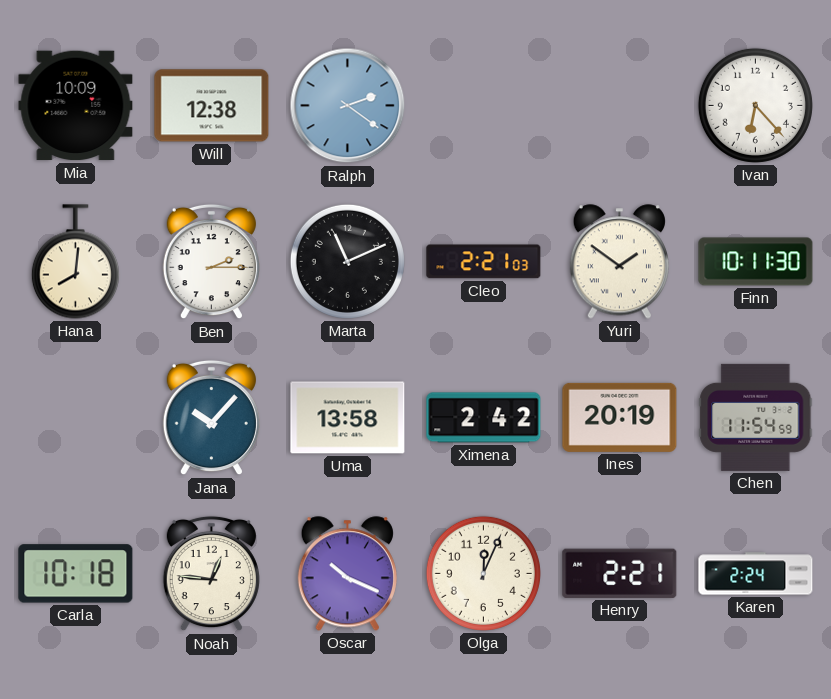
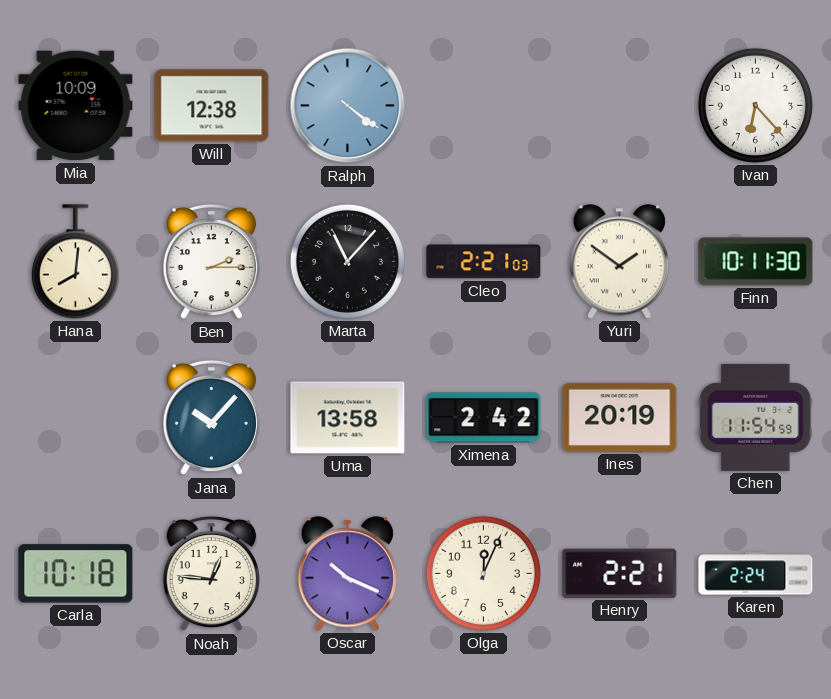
Ralph: 2:21 -> 4:21 (348, 106)
Marta: 11:11 -> 11:07 (347, 261)
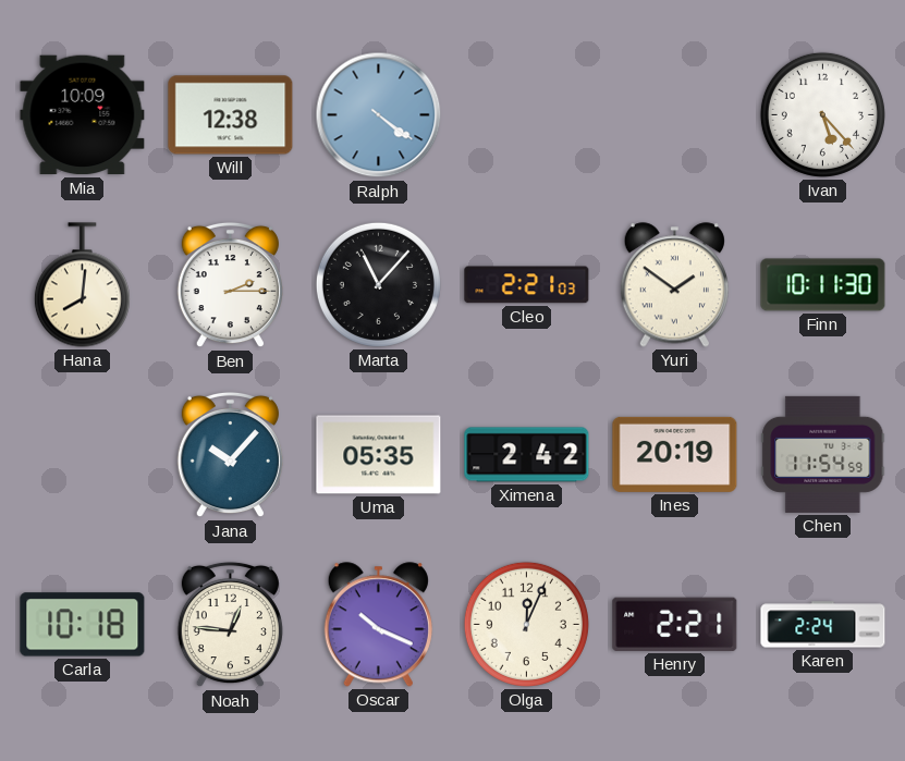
Ivan: 6:23 -> 5:23 (822, 114)
Uma: 13:58 -> 05:35 (379, 455)
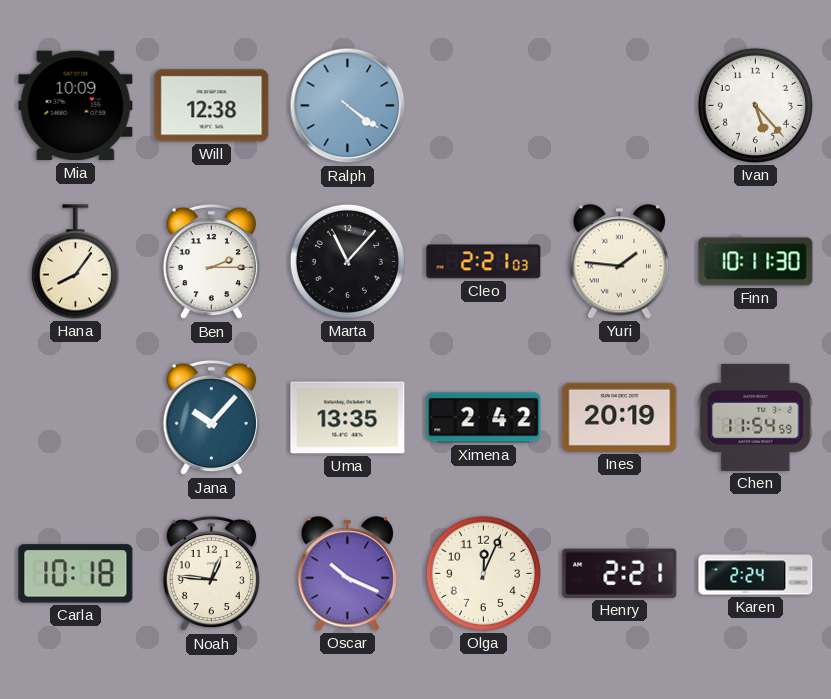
Hana: 8:01 -> 8:06 (75, 262)
Yuri: 1:51 -> 1:46 (619, 262)
Uma: 05:35 -> 13:35 (348, 418)
